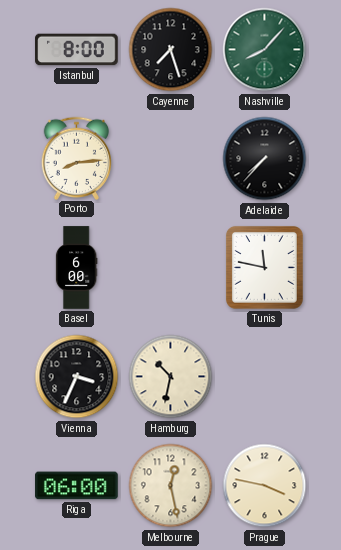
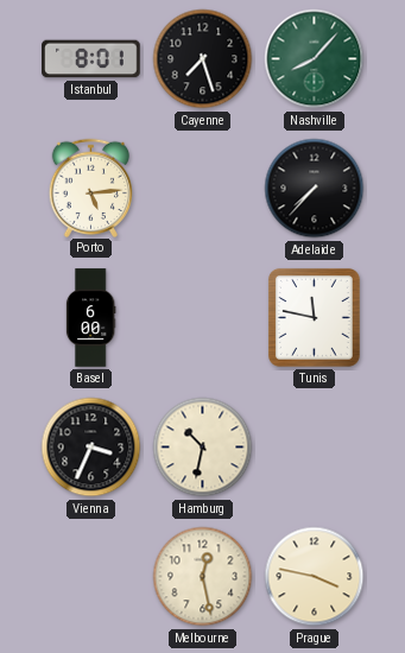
Istanbul: 8:00 -> 8:01 (91, 59)
Porto: 8:14 -> 5:14 (91, 188)
Riga: 06:00 -> none (77, 486)
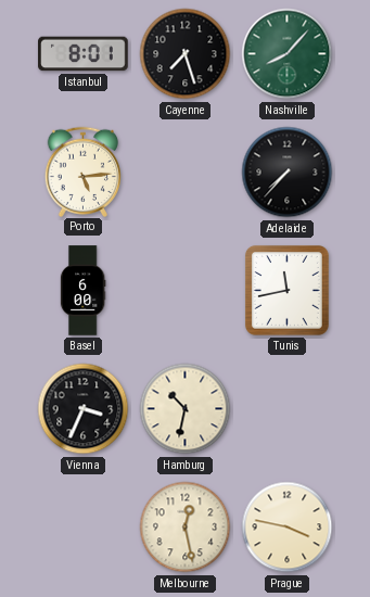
Tunis: 11:47 -> 11:43 (286, 290)
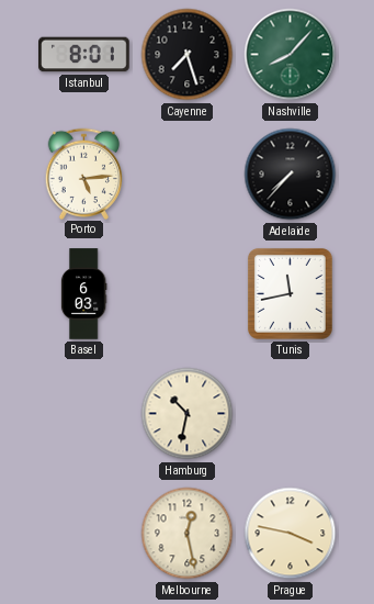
Basel: 6:00 -> 6:03 (83, 294)
Vienna: 3:34 -> none (84, 409)
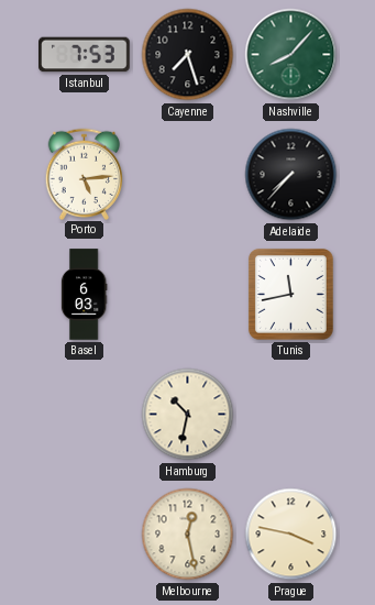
Istanbul: 8:01 -> 7:53 (85, 55)
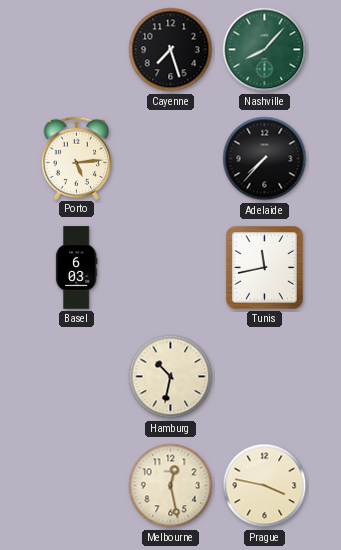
Istanbul: 7:53 -> none (85, 55)
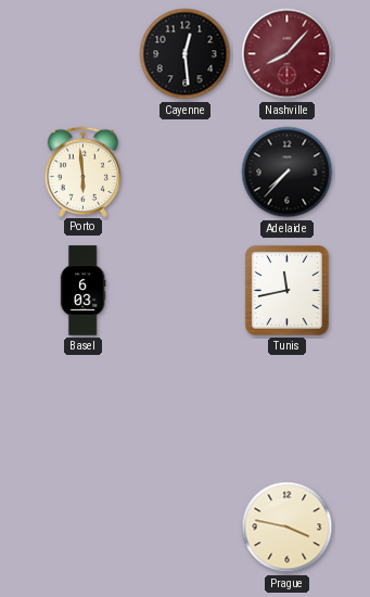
Cayenne: 7:27 -> 12:29 (186, 54)
Nashville dial: green -> burgundy (288, 54)
Porto: 5:14 -> 5:59 (84, 172)
Hamburg: 10:32 -> none (171, 377)
Melbourne: 12:28 -> none (171, 486)
